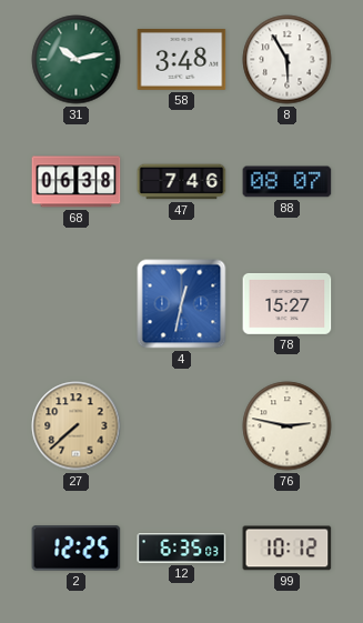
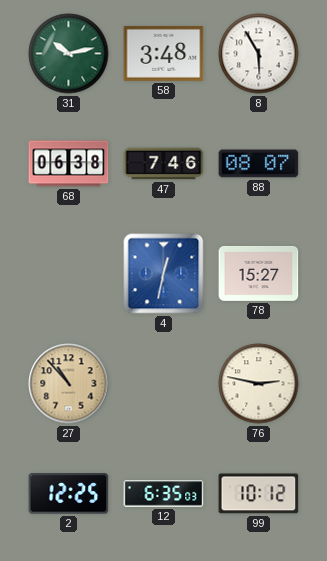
27: 7:38 -> 10:53 (69, 384)
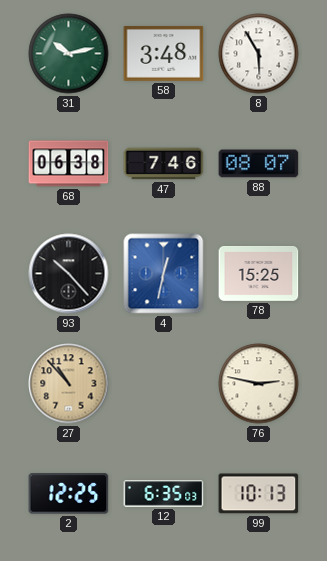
93: none -> 10:23 (69, 274)
78: 15:27 -> 15:25 (259, 273)
99: 10:12 -> 10:13 (259, 494)
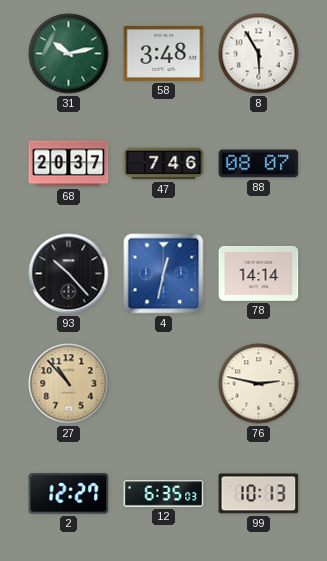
68: 06:38 -> 20:37 (69, 164)
78: 15:25 -> 14:14 (259, 273)
2: 12:25 -> 12:27 (69, 494)
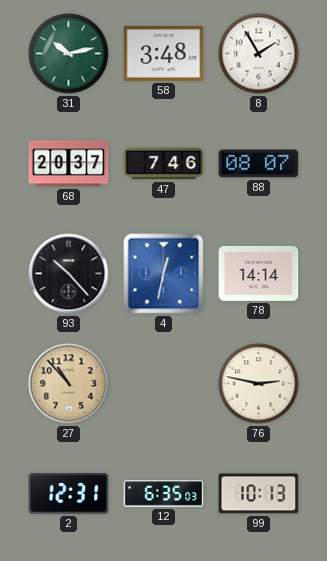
8: 5:55 -> 1:55 (259, 54)
2: 12:27 -> 12:31 (69, 494)
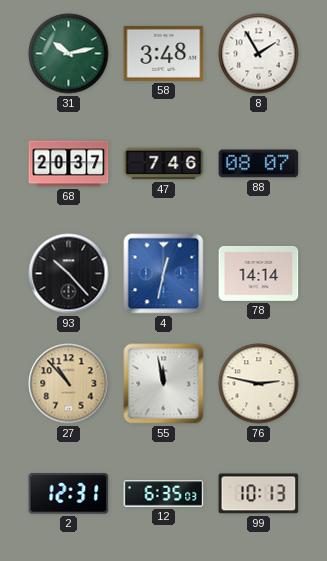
55: none -> 11:58 (164, 384)
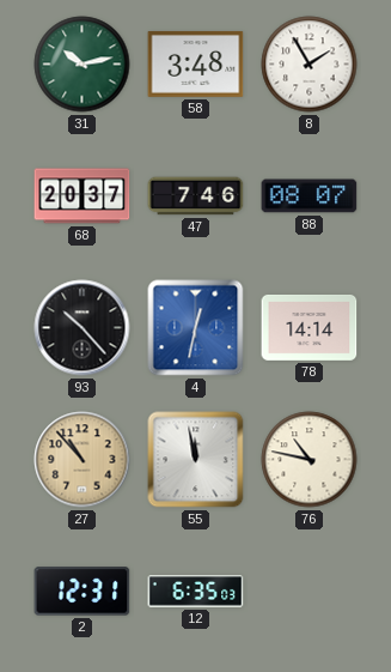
76: 2:47 -> 10:47 (310, 460)
99: 10:13 -> none (259, 494)
